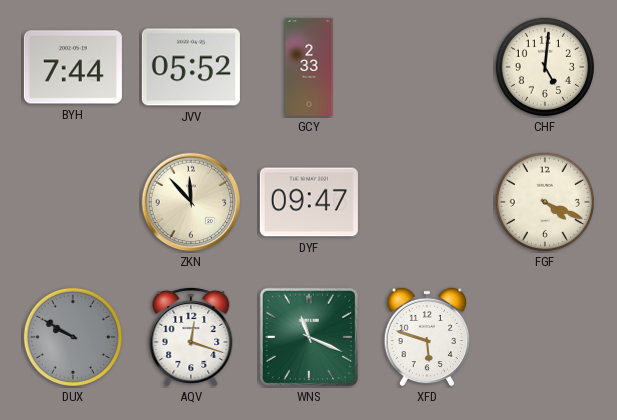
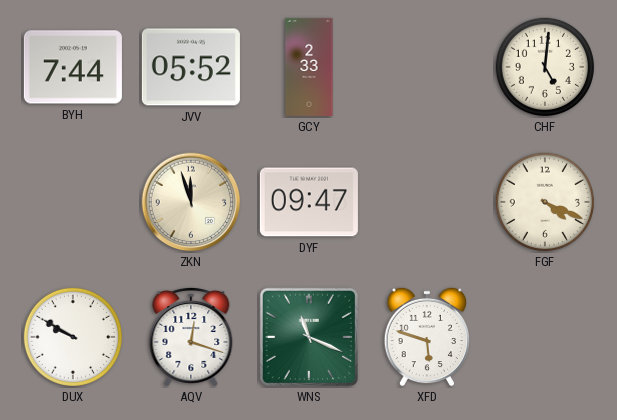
ZKN: 11:53 -> 11:57 (191, 202)
DUX dial: grey -> white (73, 337)
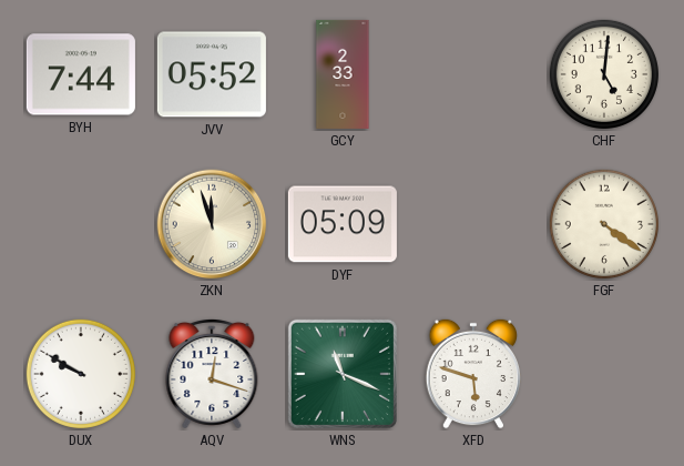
DYF: 09:47 -> 05:09 (343, 224)
FGF: 4:19 -> 4:21 (604, 224)
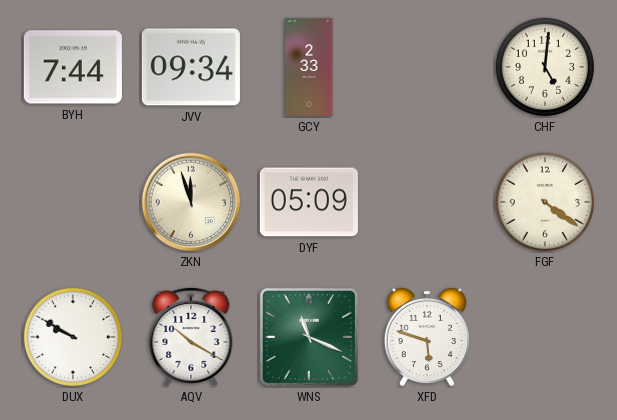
JVV: 05:52 -> 09:34 (191, 67)
AQV: 12:18 -> 10:20 (191, 337)
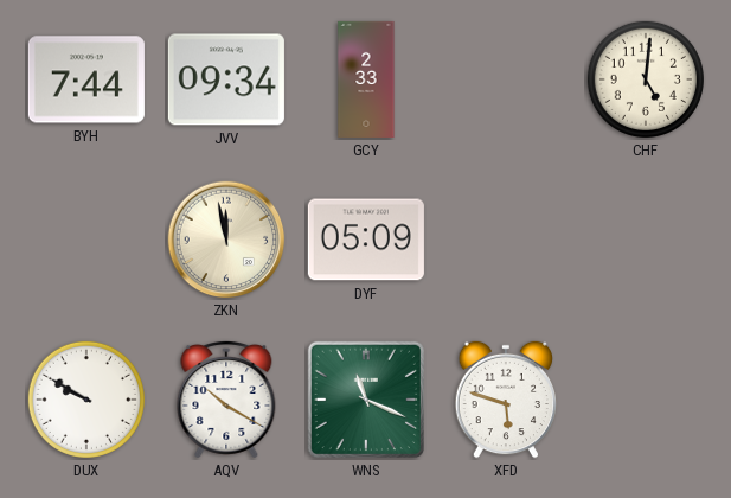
ZKN: 11:57 -> 11:58 (226, 240)
FGF: 4:21 -> none (545, 202)
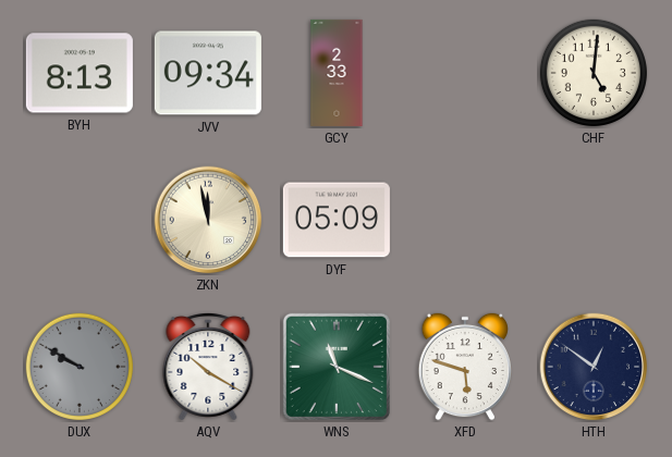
BYH: 7:44 -> 8:13 (80, 73)
DUX dial: white -> grey (80, 367)
HTH: none -> 12:51 (594, 367)
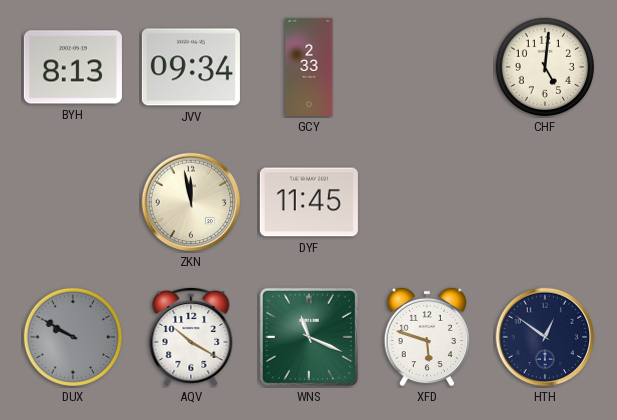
DYF: 05:09 -> 11:45 (309, 202)
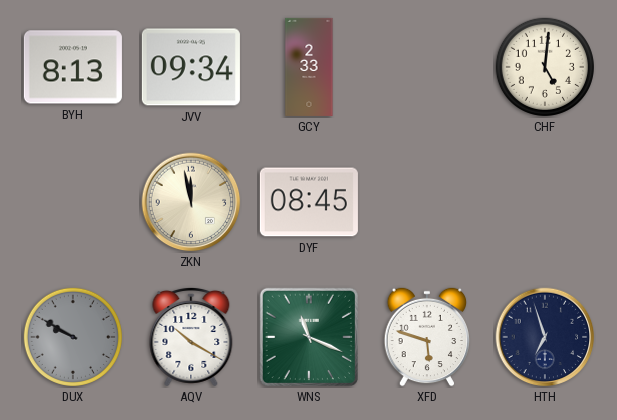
DYF: 11:45 -> 08:45 (309, 202)
HTH: 12:51 -> 6:57 (545, 337)
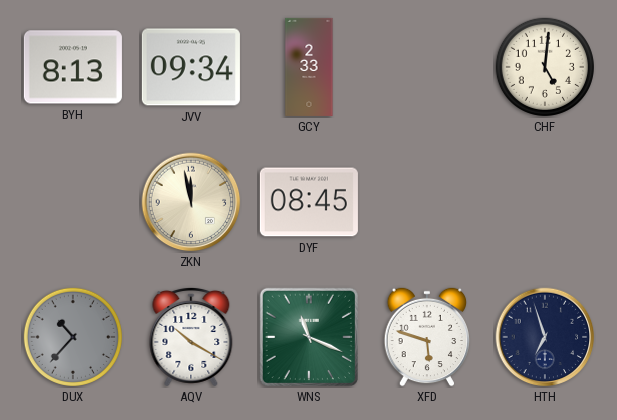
DUX: 9:50 -> 10:37 (73, 337)
